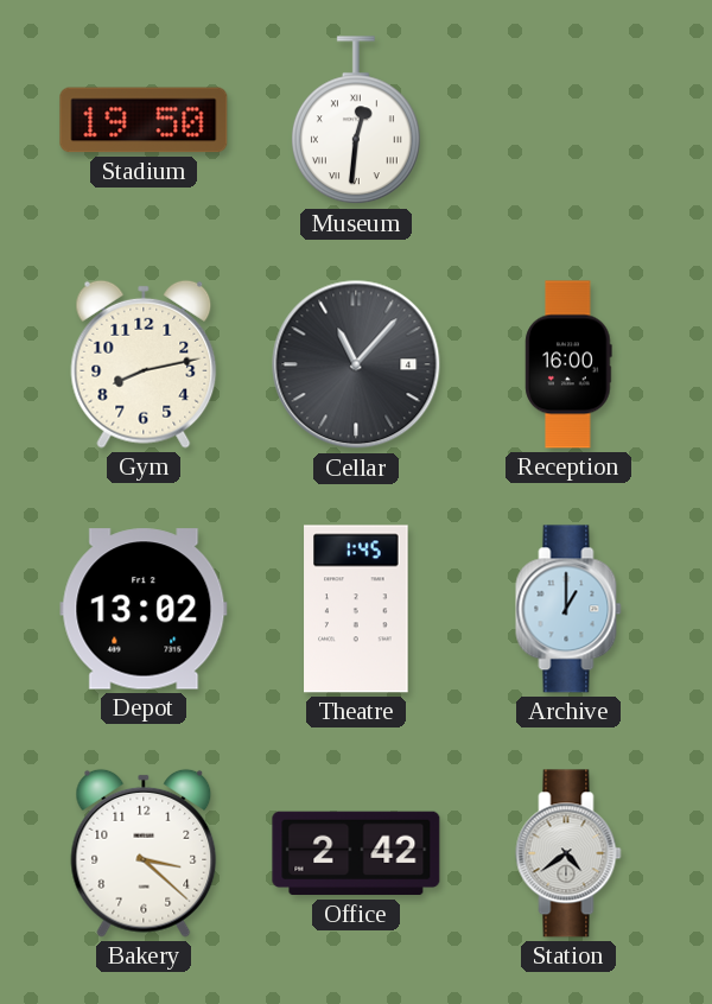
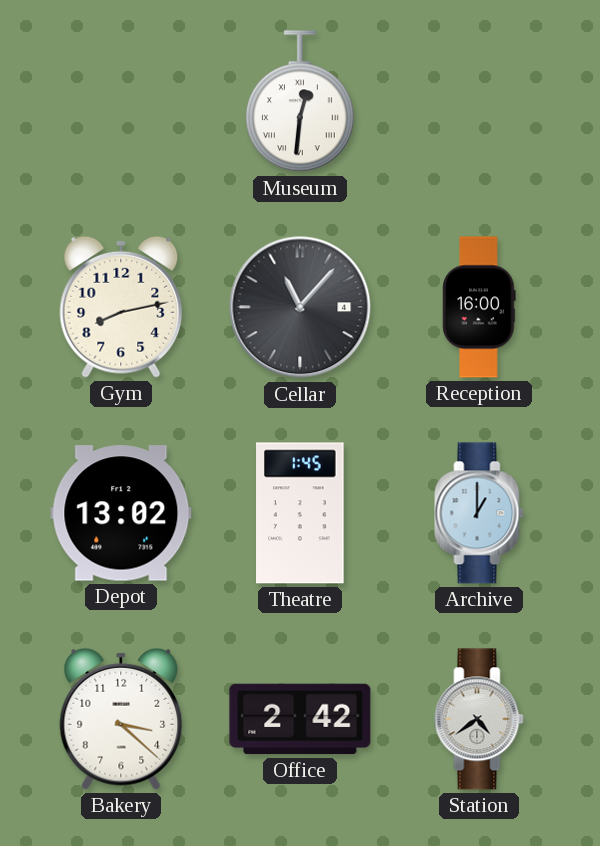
Stadium: 19:50 -> none (144, 120)
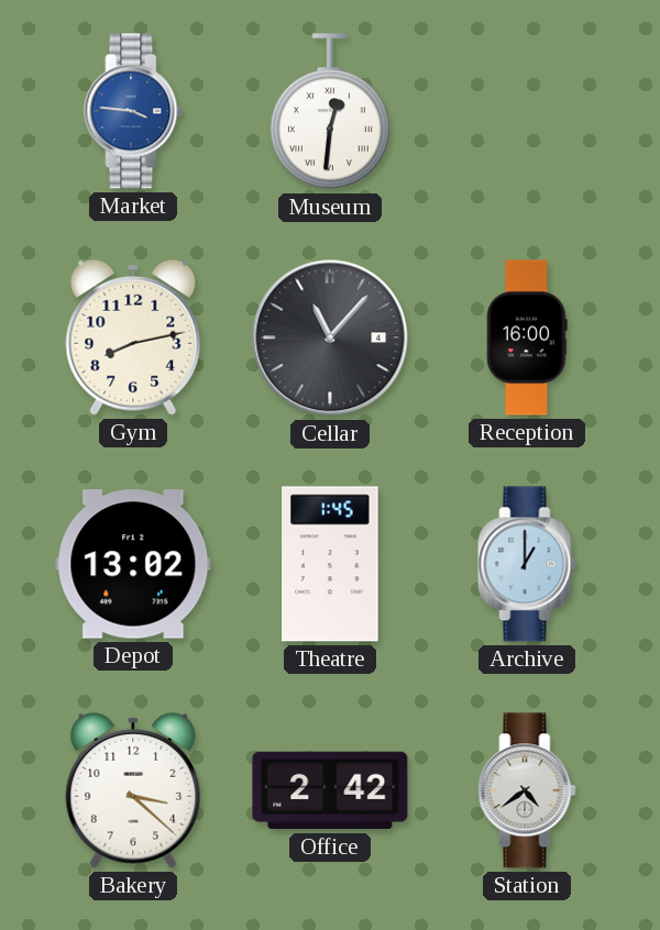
Market: none -> 3:46 (133, 111)
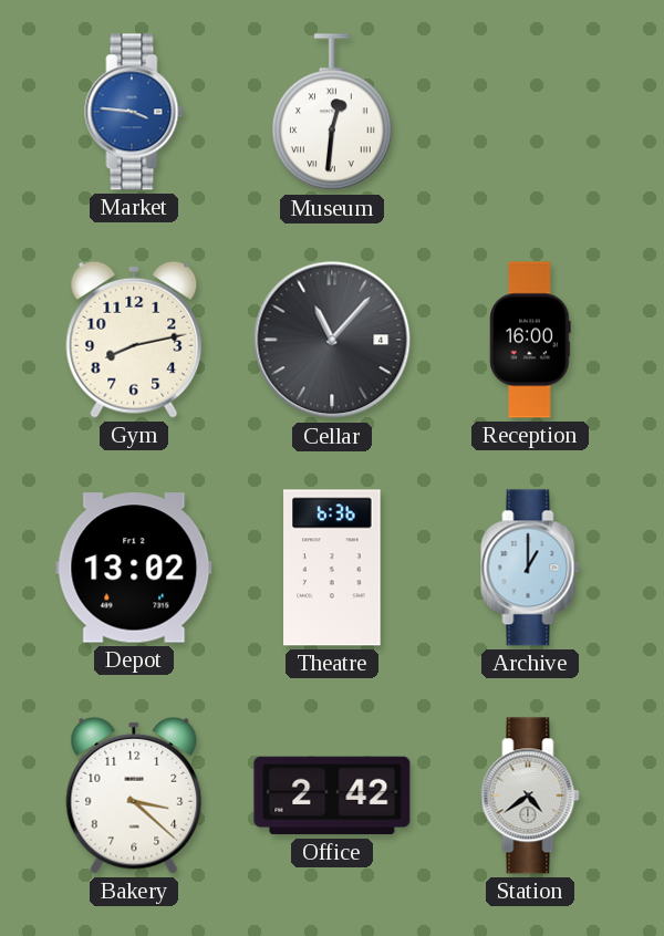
Theatre: 1:45 -> 6:36 (332, 568)
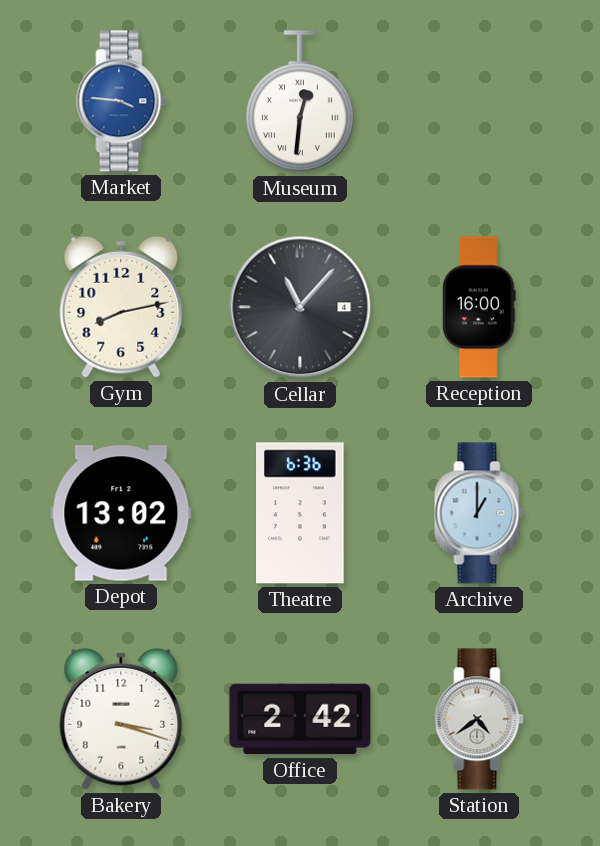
Bakery: 3:22 -> 3:18 (121, 719)
